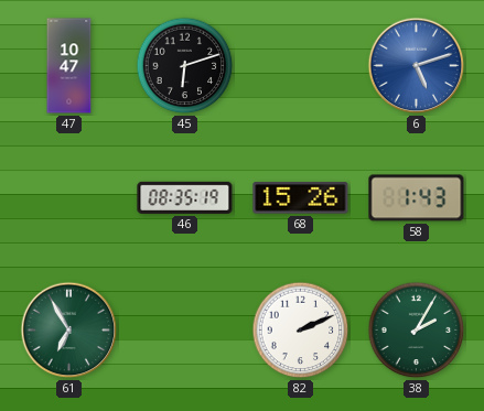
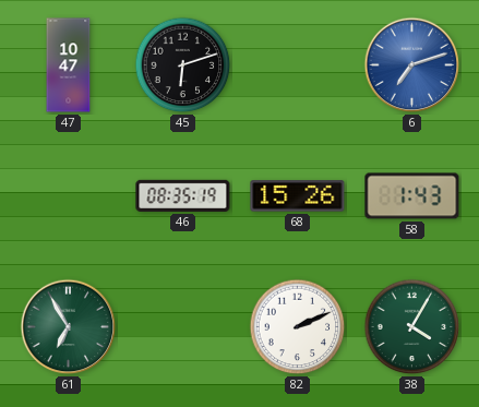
6: 5:12 -> 7:12 (412, 65)
38: 2:05 -> 4:05 (412, 327)
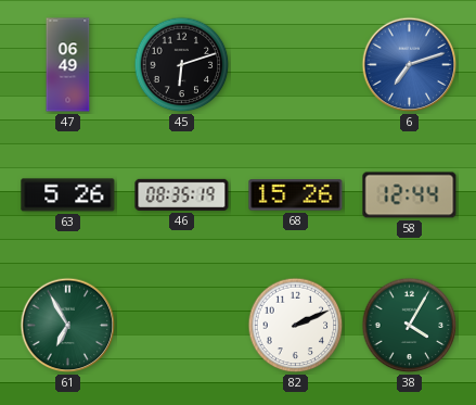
47: 10:47 -> 06:49 (68, 65)
63: none -> 5:26 (68, 195)
58: 1:43 -> 12:44 (410, 195)
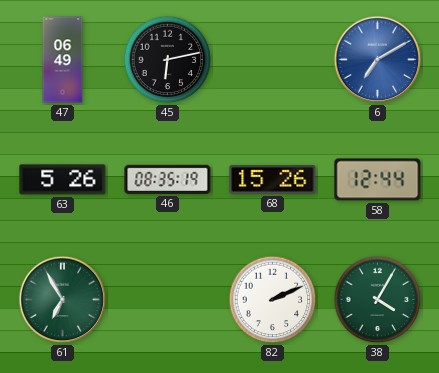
45: 6:12 -> 6:13 (168, 60)
6: 7:12 -> 7:10 (378, 60)
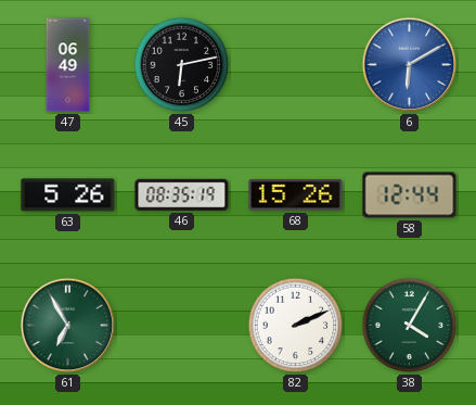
6: 7:10 -> 6:10 (410, 65)
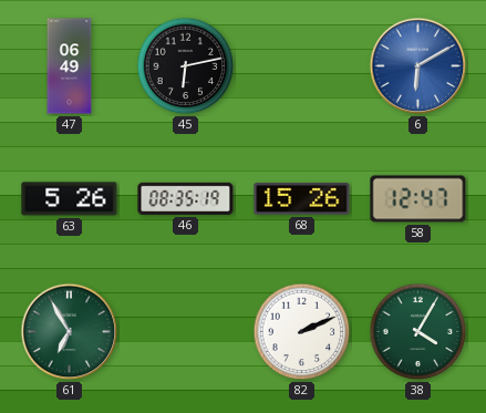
58: 12:44 -> 12:47 (418, 199)
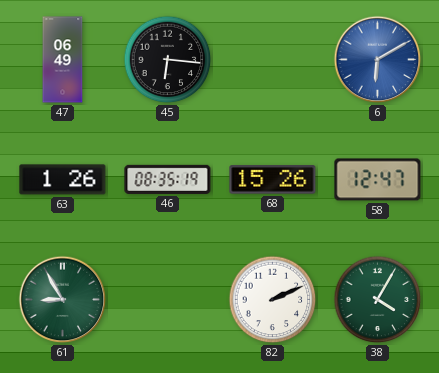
45: 6:13 -> 6:16 (168, 60)
63: 5:26 -> 1:26 (63, 180)
61: 6:55 -> 8:55 (63, 300)
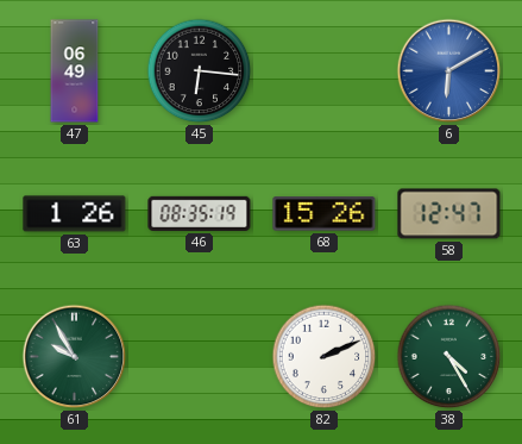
61: 8:55 -> 9:55 (75, 357)
38: 4:05 -> 4:25 (449, 357)
